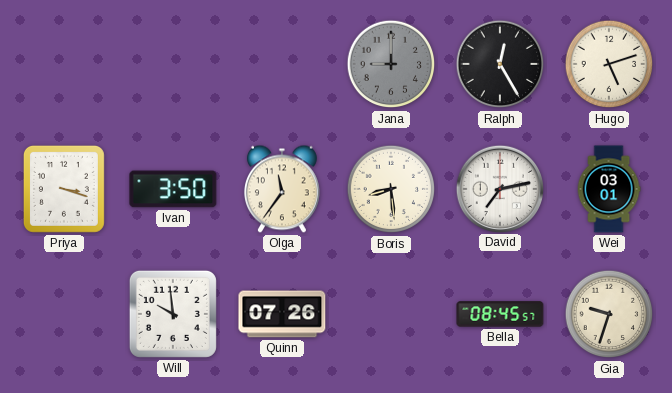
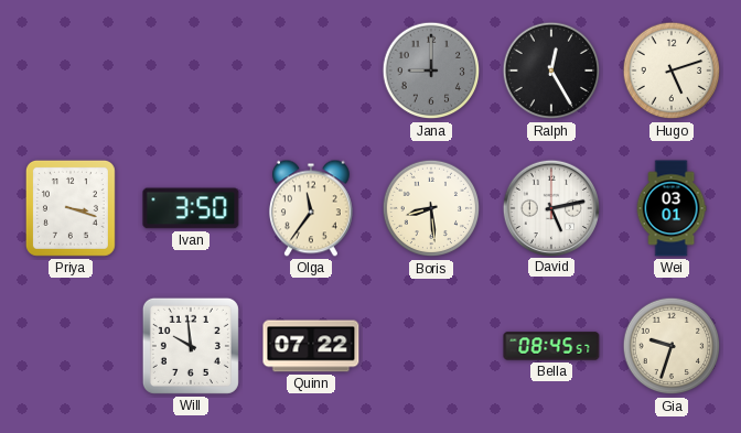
David: 7:13 -> 5:13 (550, 207)
Quinn: 07:26 -> 07:22 (311, 346)
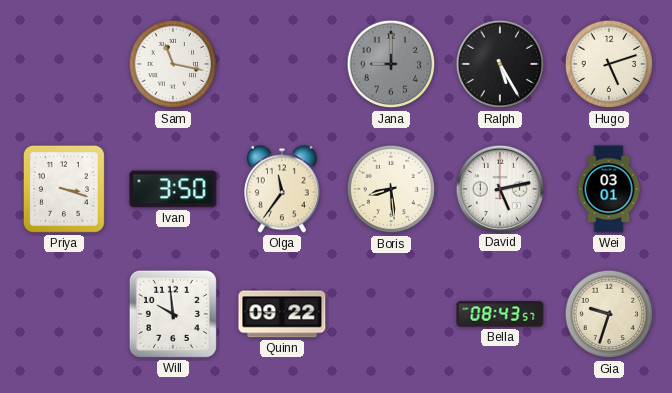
Sam: none -> 11:17 (173, 64)
Ralph: 12:25 -> 5:25 (500, 64)
Quinn: 07:22 -> 09:22 (282, 314)
Bella: 08:45 -> 08:43 (500, 314)
